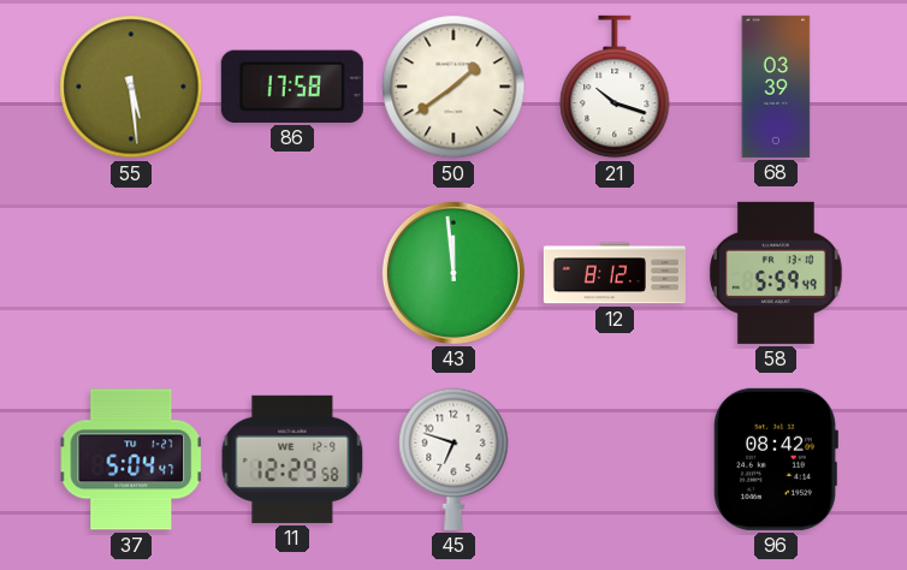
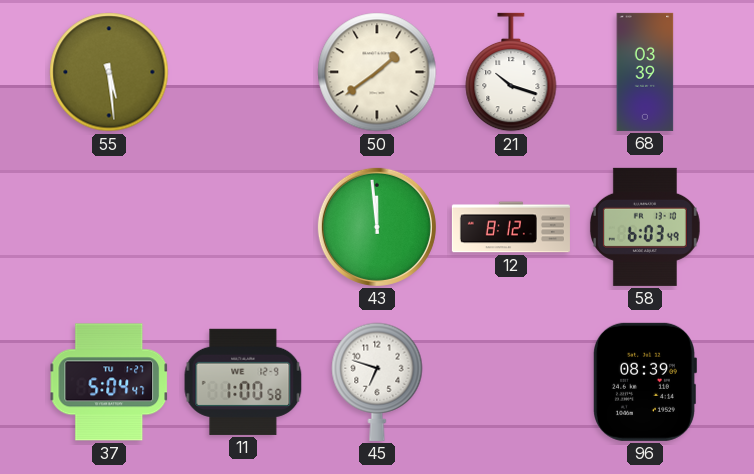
86: 17:58 -> none (292, 87)
58: 5:59 -> 6:03 (645, 227)
11: 12:29 -> 1:00 (243, 382)
96: 08:42 -> 08:39 (645, 382)
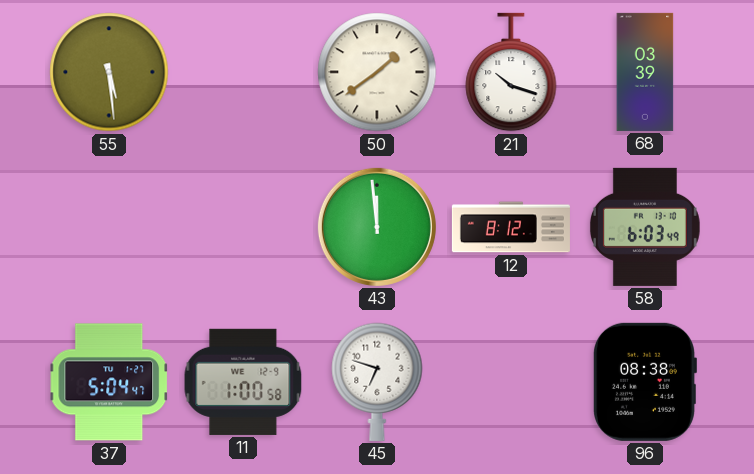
96: 08:39 -> 08:38 (645, 382)
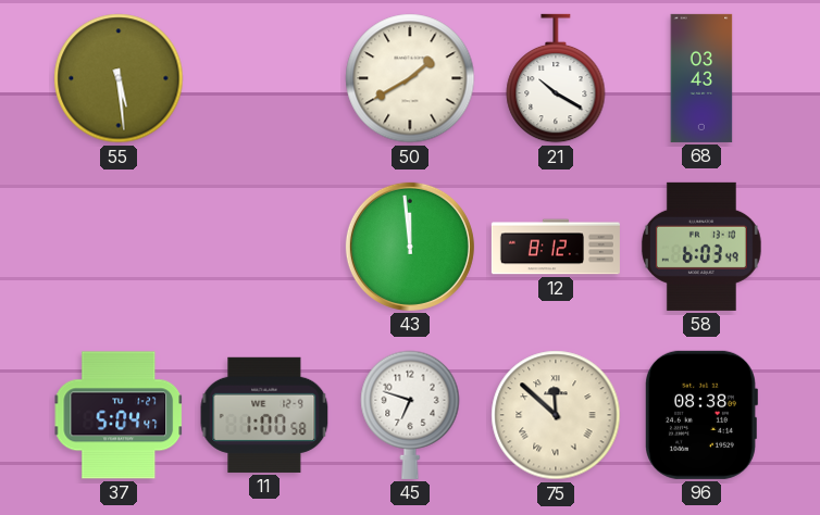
50: 1:39 -> 1:40 (410, 78)
21: 10:18 -> 10:20 (556, 78)
68: 03:39 -> 03:43 (701, 78)
75: none -> 11:52 (556, 415)
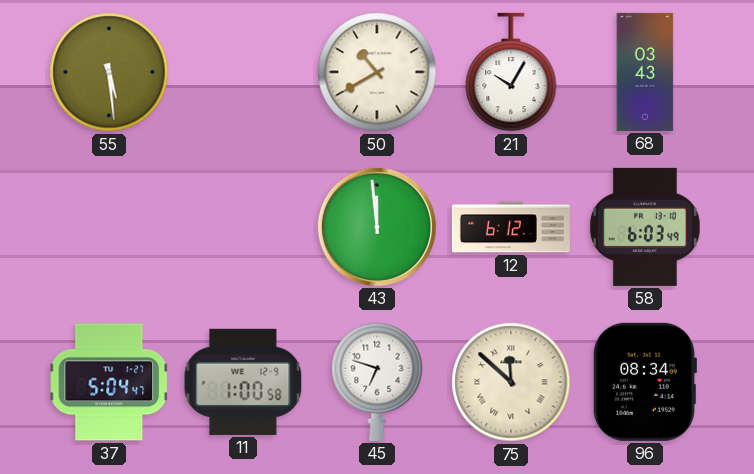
50: 1:40 -> 10:40 (377, 72)
21: 10:20 -> 10:05 (511, 72)
12: 8:12 -> 6:12 (511, 227)
96: 08:38 -> 08:34 (645, 382)
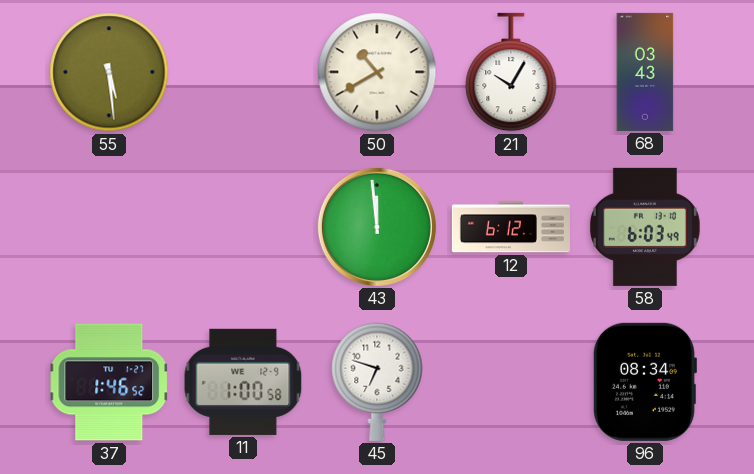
37: 5:04 -> 1:46 (109, 382)
75: 11:52 -> none (511, 382)
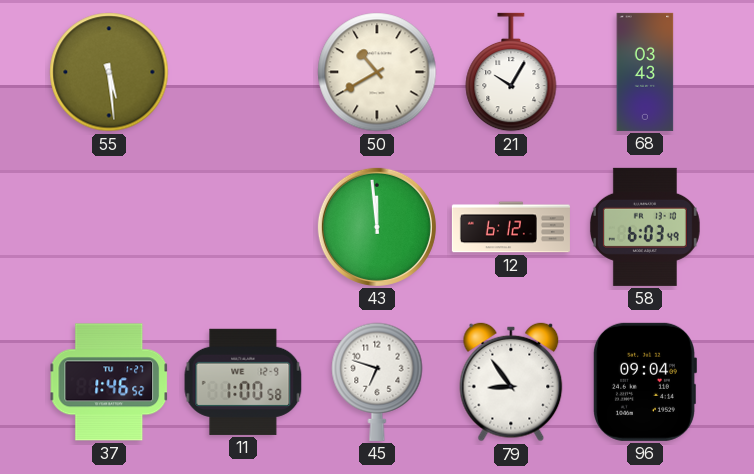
79: none -> 8:54 (511, 382)
96: 08:34 -> 09:04 (645, 382)
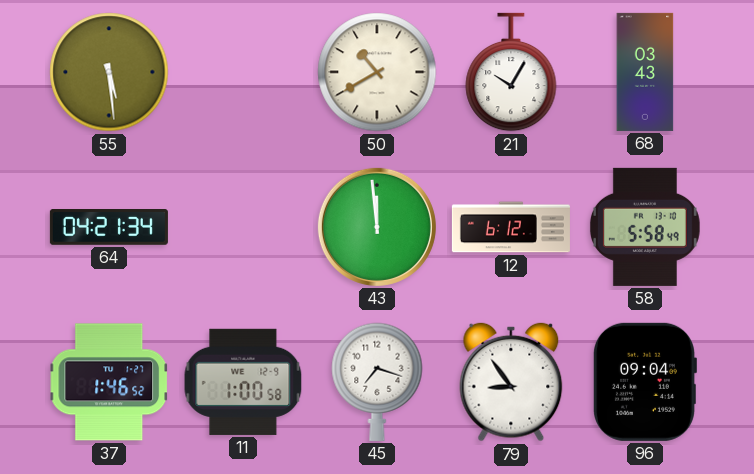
64: none -> 04:21 (109, 228)
58: 6:03 -> 5:58 (645, 227)
45: 6:48 -> 7:18 (377, 382)
